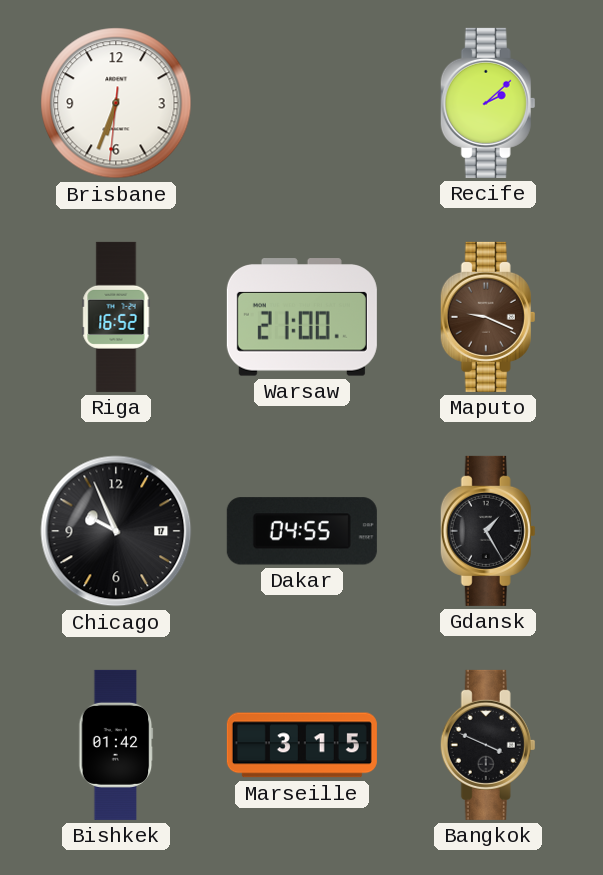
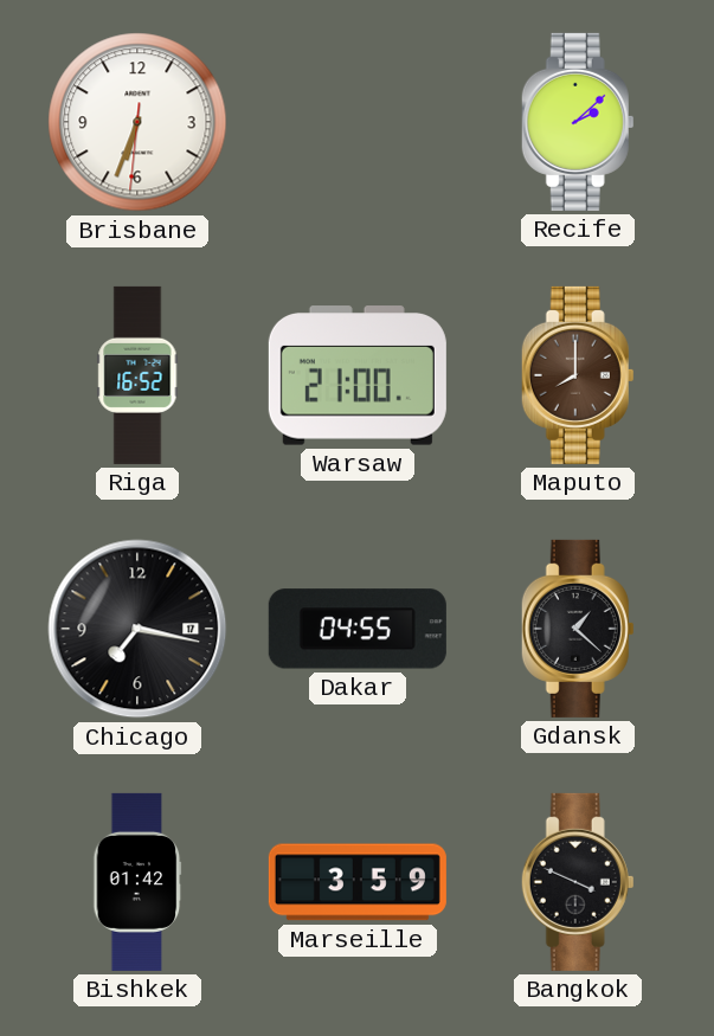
Maputo: 9:19 -> 8:00 (578, 375)
Chicago: 9:56 -> 7:17 (137, 629)
Gdansk: 1:25 -> 1:22 (578, 629)
Marseille: 3:15 -> 3:59 (358, 882)
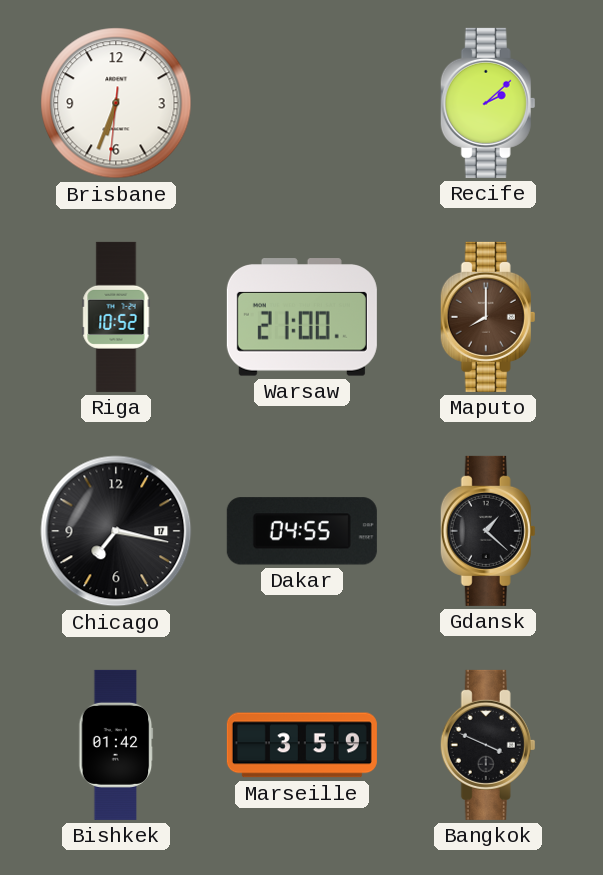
Riga: 16:52 -> 10:52 (116, 317)
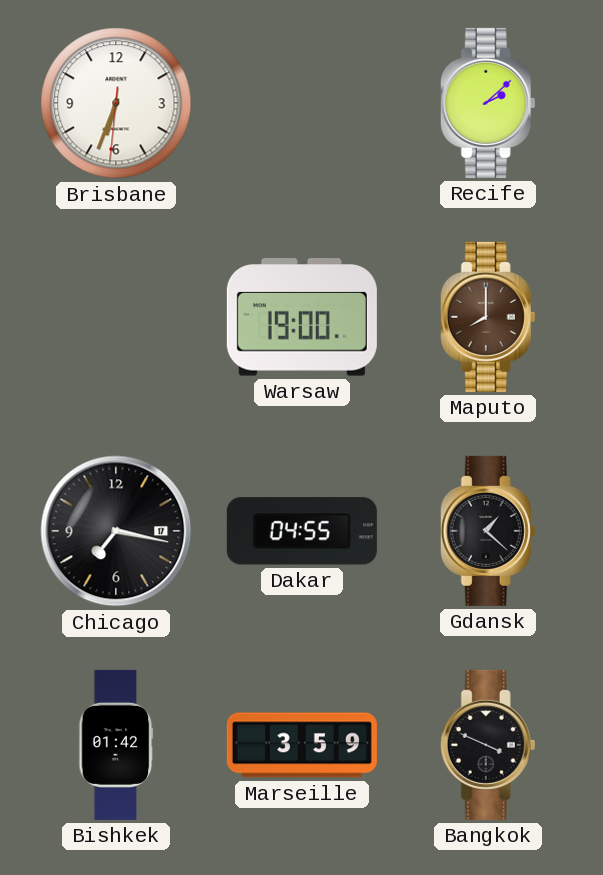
Riga: 10:52 -> none (116, 317)
Warsaw: 21:00 -> 19:00 (302, 317)
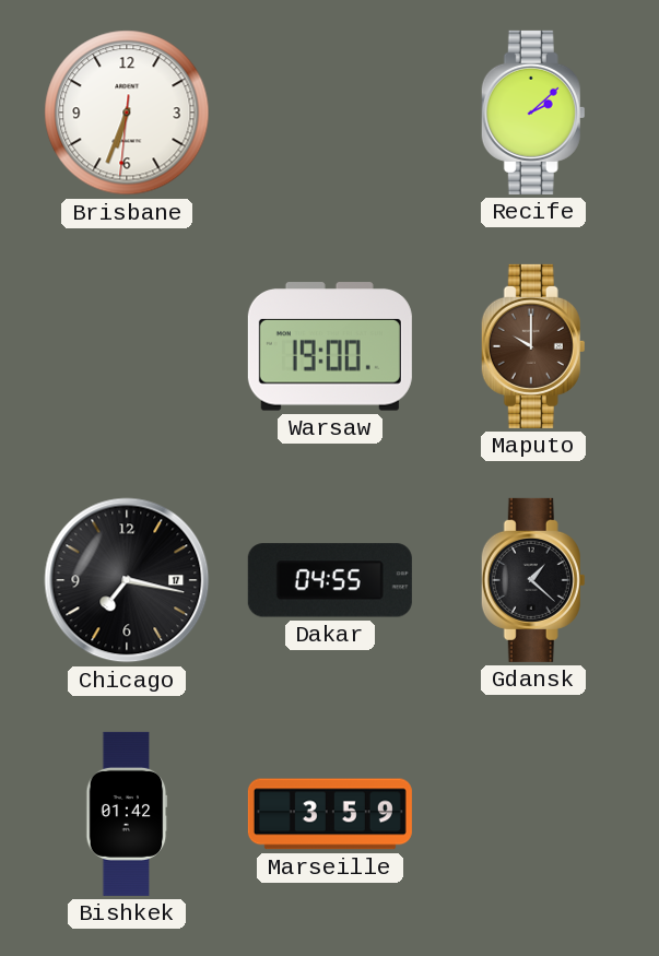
Maputo: 8:00 -> 10:00 (533, 346)
Bangkok: 3:49 -> none (488, 745)
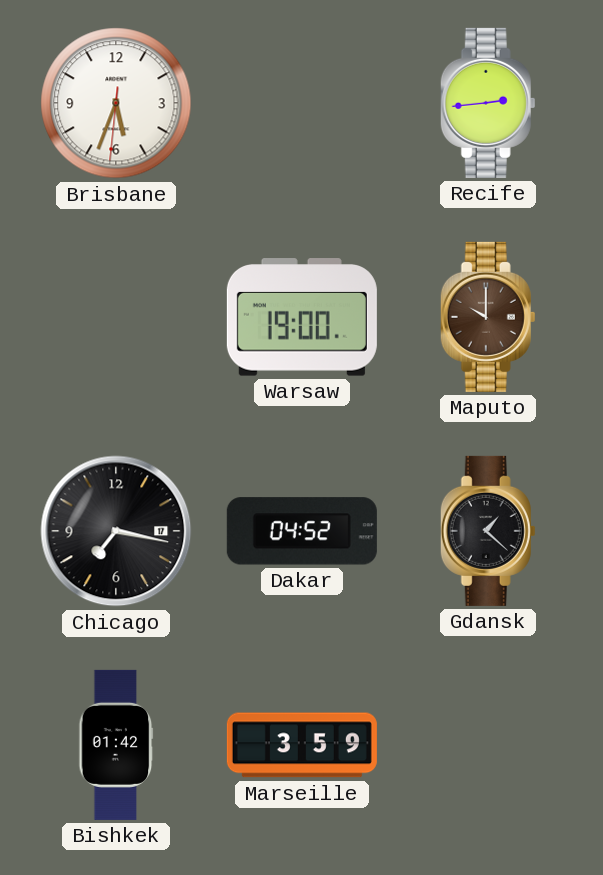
Brisbane: 6:33 -> 5:33 (116, 103)
Recife: 2:08 -> 2:44 (488, 103)
Dakar: 04:55 -> 04:52 (302, 531)
